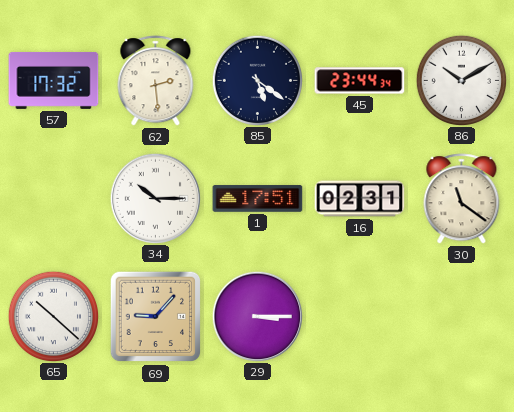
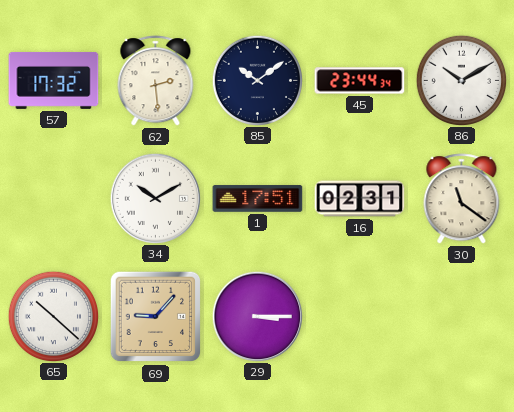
85: 5:21 -> 10:09 (257, 80)
34: 10:15 -> 10:10 (155, 198)
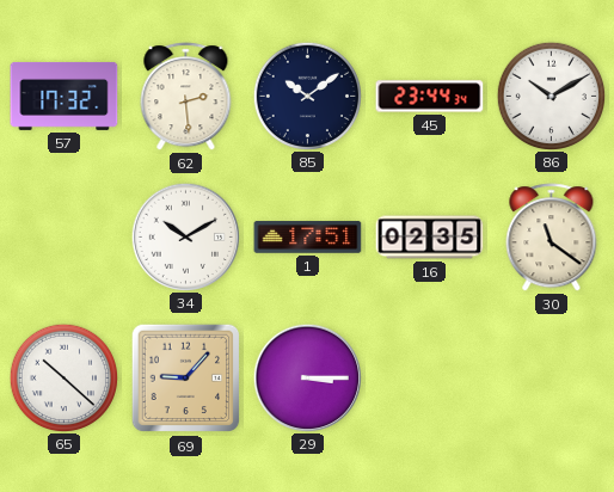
16: 02:31 -> 02:35 (430, 238)
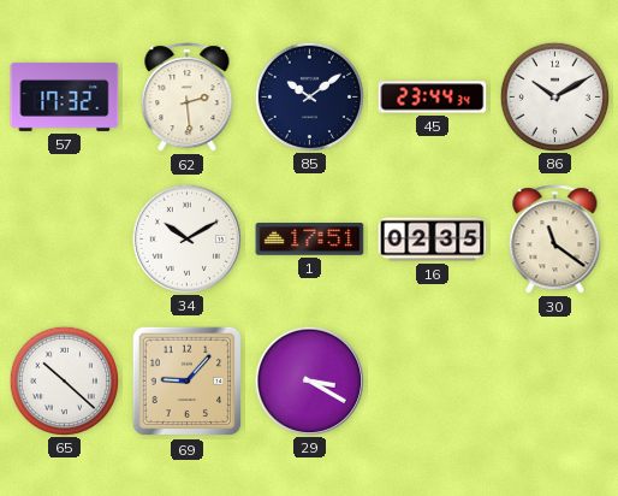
29: 3:15 -> 3:20 (309, 380)
